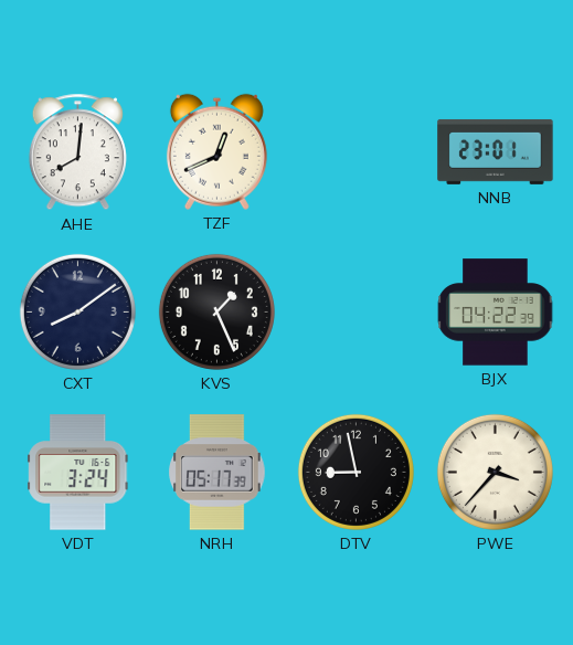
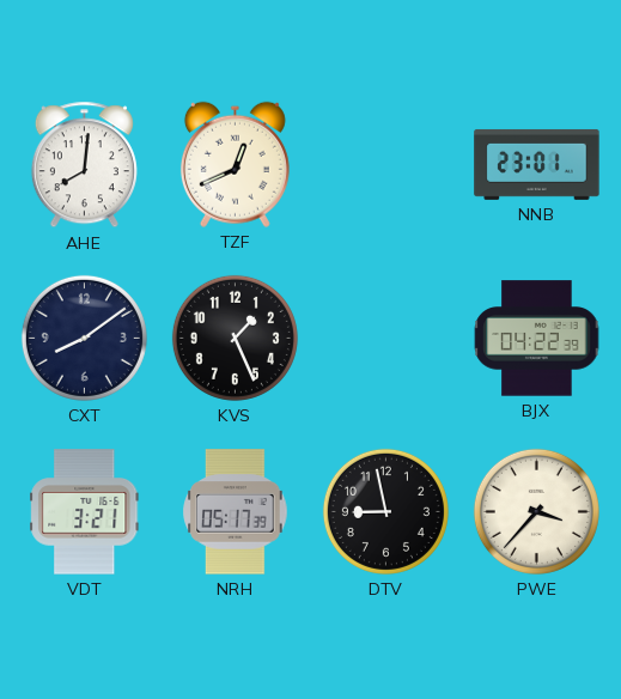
VDT: 3:24 -> 3:21 (85, 512)
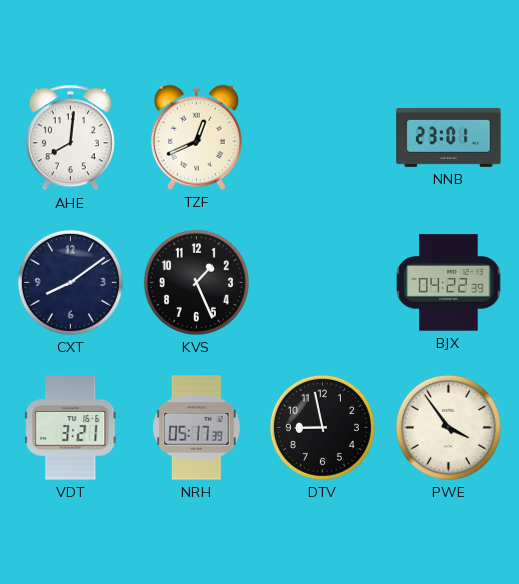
PWE: 3:37 -> 3:54 (448, 427)
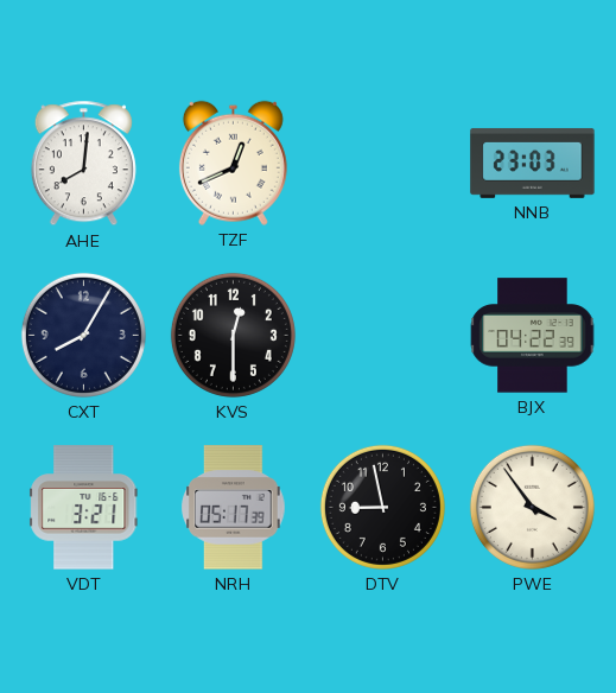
NNB: 23:01 -> 23:03 (533, 163)
CXT: 8:09 -> 8:05 (83, 335)
KVS: 1:26 -> 12:30 (233, 335)
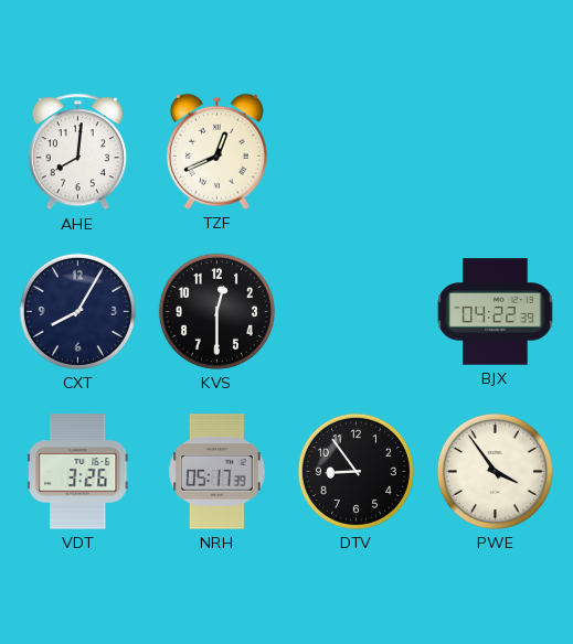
NNB: 23:03 -> none (533, 163)
VDT: 3:21 -> 3:26 (78, 472)
DTV: 8:58 -> 8:54 (356, 471)
